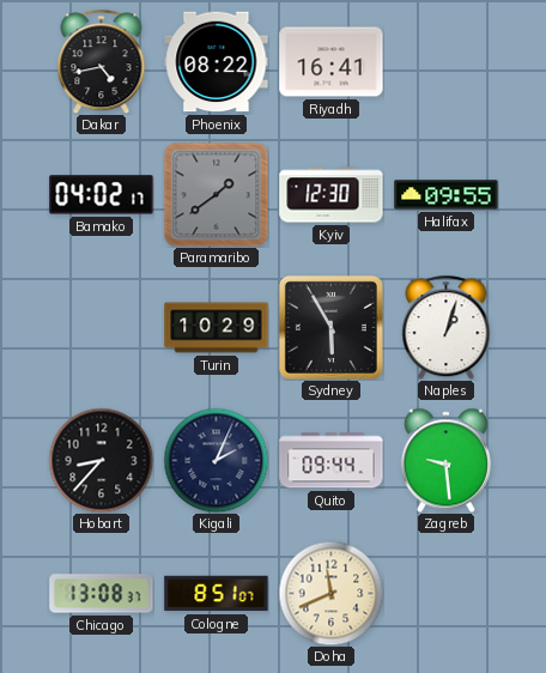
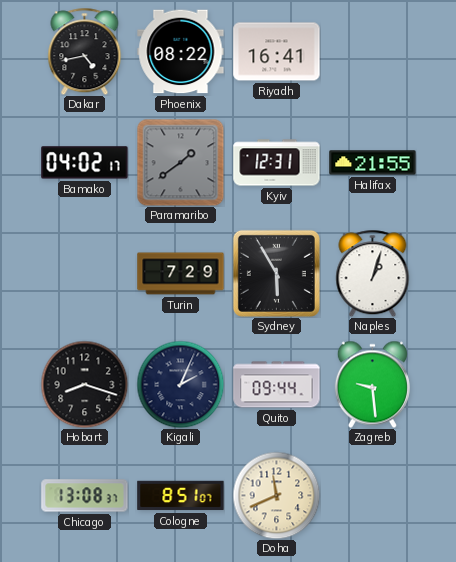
Kyiv: 12:30 -> 12:31 (277, 163)
Halifax: 09:55 -> 21:55 (373, 163)
Turin: 10:29 -> 7:29 (181, 274)
Hobart: 8:37 -> 8:18 (84, 384)
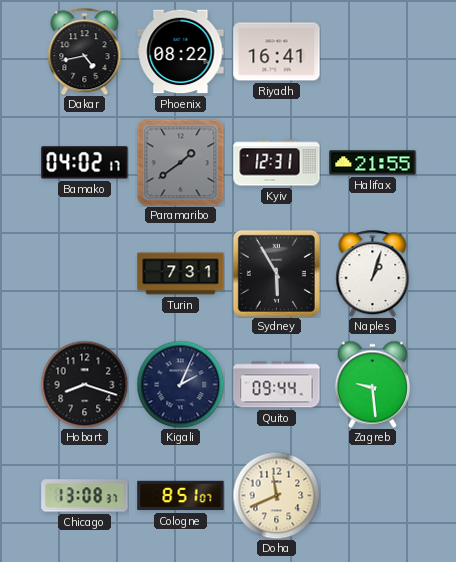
Turin: 7:29 -> 7:31 (181, 274)
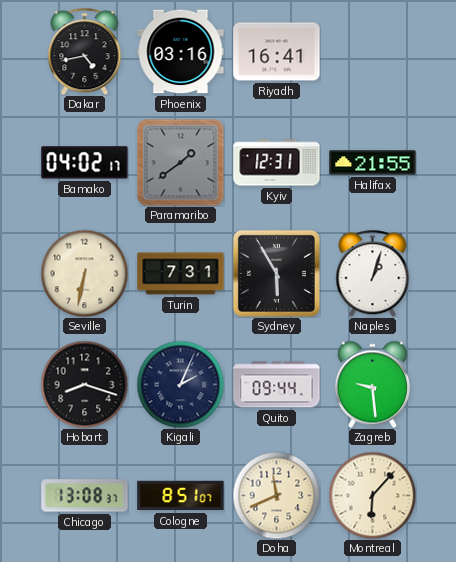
Phoenix: 08:22 -> 03:16 (181, 52)
Seville: none -> 6:32 (84, 273)
Montreal: none -> 6:07 (372, 495)
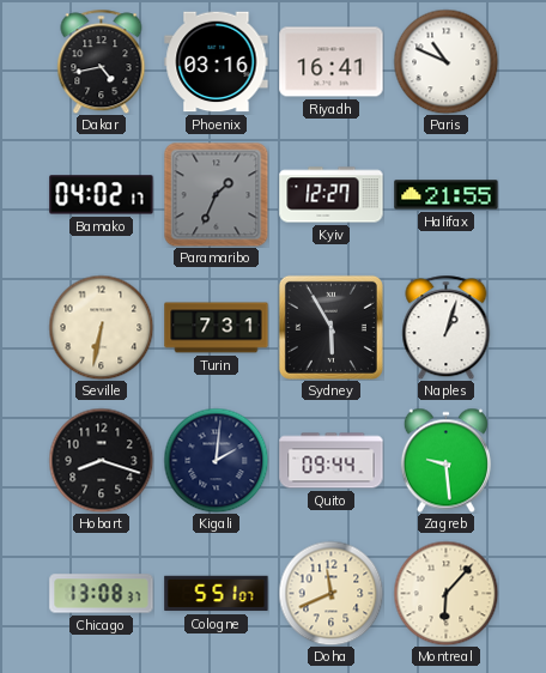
Paris: none -> 10:49 (445, 61)
Paramaribo: 1:39 -> 1:34 (216, 194)
Kyiv: 12:31 -> 12:27 (332, 195)
Kigali: 2:04 -> 2:01 (216, 460)
Cologne: 8:51 -> 5:51 (217, 594)
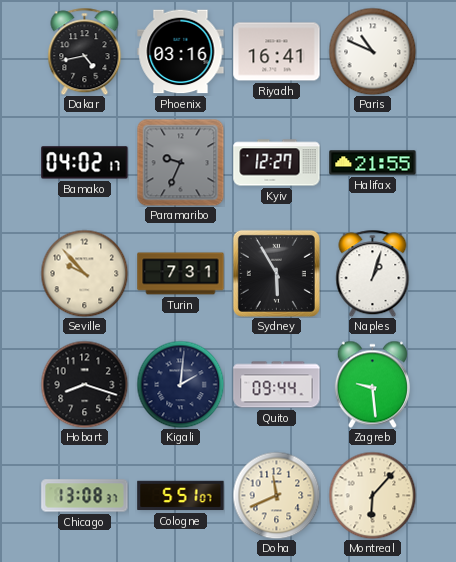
Paramaribo: 1:34 -> 9:34 (180, 162)
Seville: 6:32 -> 9:53 (84, 273)
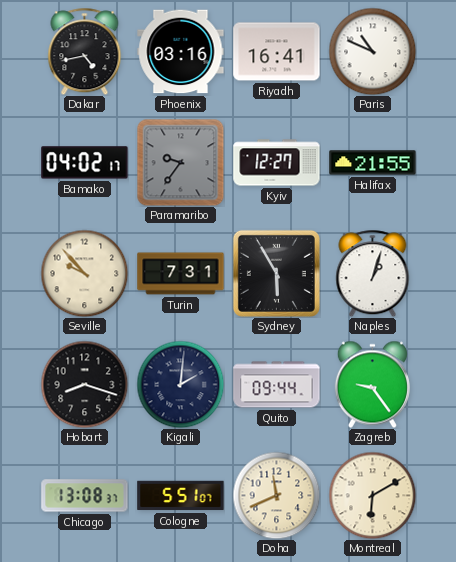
Paramaribo: 9:34 -> 9:36 (180, 162)
Zagreb: 9:29 -> 9:24 (372, 384)
Montreal: 6:07 -> 6:10 (372, 495)
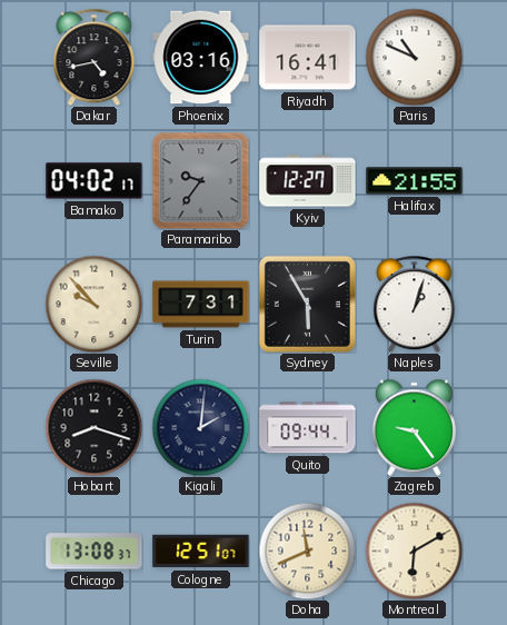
Cologne: 5:51 -> 12:51 (201, 552)
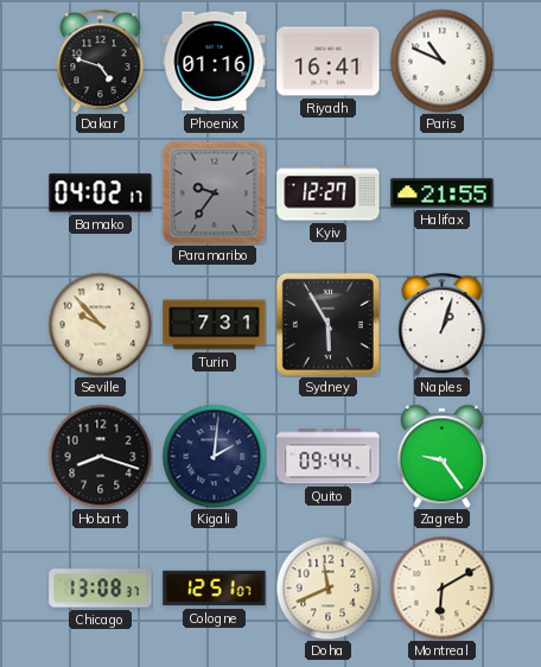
Dakar: 4:43 -> 4:48 (101, 61)
Phoenix: 03:16 -> 01:16 (215, 62)
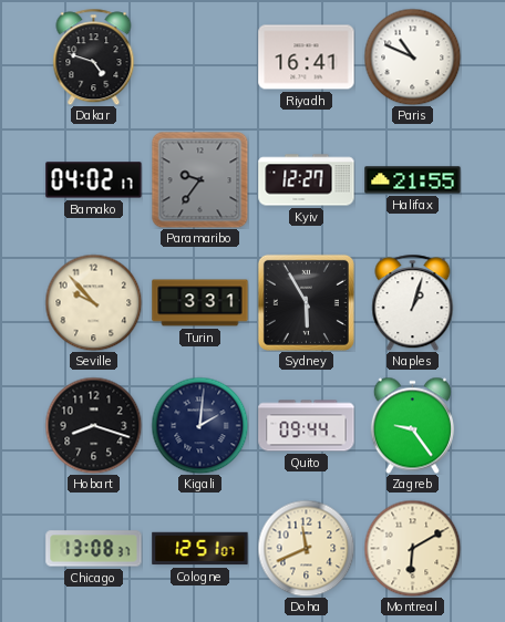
Phoenix: 01:16 -> none (215, 62)
Turin: 7:31 -> 3:31 (200, 303)
